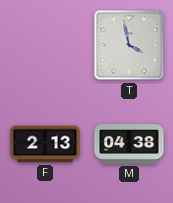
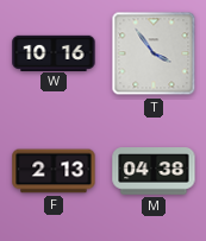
W: none -> 10:16 (54, 52)
T: 3:58 -> 3:54 (154, 53)
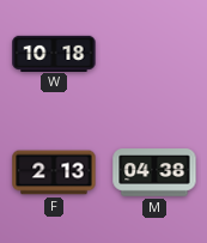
W: 10:16 -> 10:18 (54, 53)
T: 3:54 -> none (154, 53)
